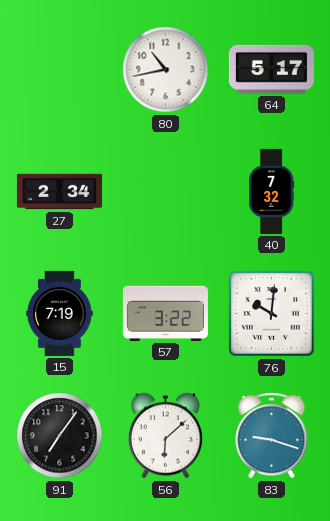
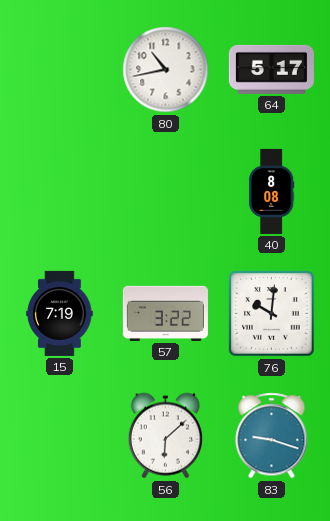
27: 2:34 -> none (59, 192)
40: 7:32 -> 8:08 (272, 191)
91: 7:06 -> none (60, 436)
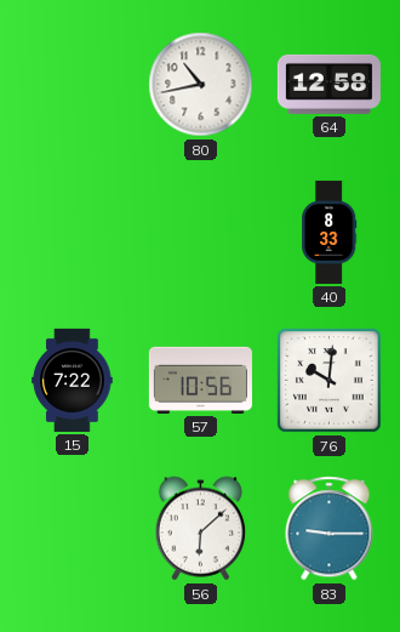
64: 5:17 -> 12:58 (328, 84)
40: 8:08 -> 8:33 (330, 232)
15: 7:19 -> 7:22 (73, 380)
57: 3:22 -> 10:56 (200, 380)
83: 9:18 -> 9:15 (330, 529)
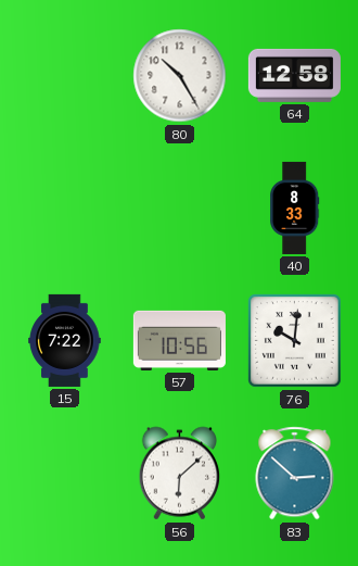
80: 10:43 -> 10:25 (180, 76)
83: 9:15 -> 2:52 (295, 474)
